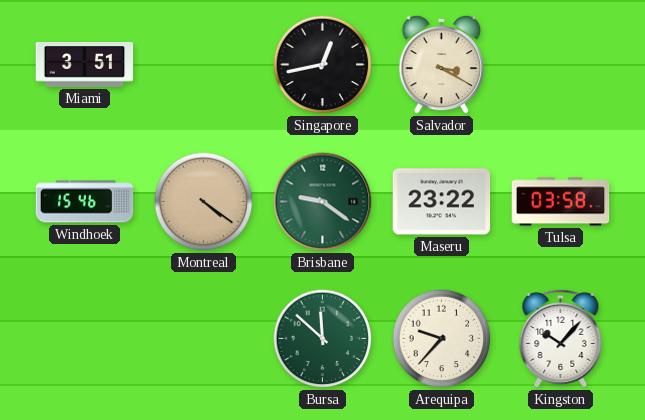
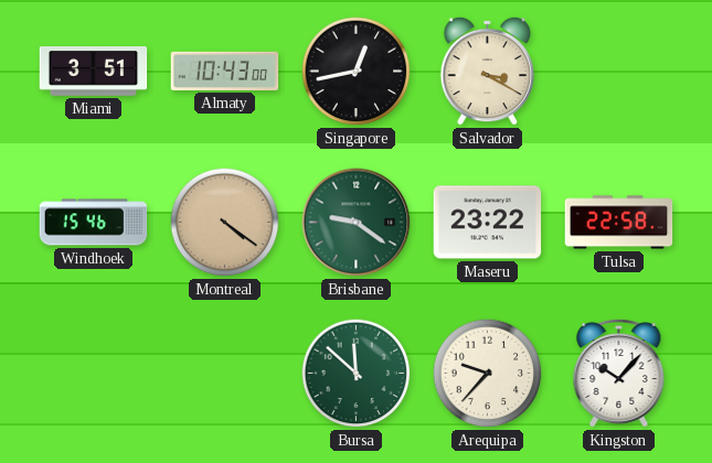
Almaty: none -> 10:43 (225, 71)
Tulsa: 03:58 -> 22:58 (619, 223)
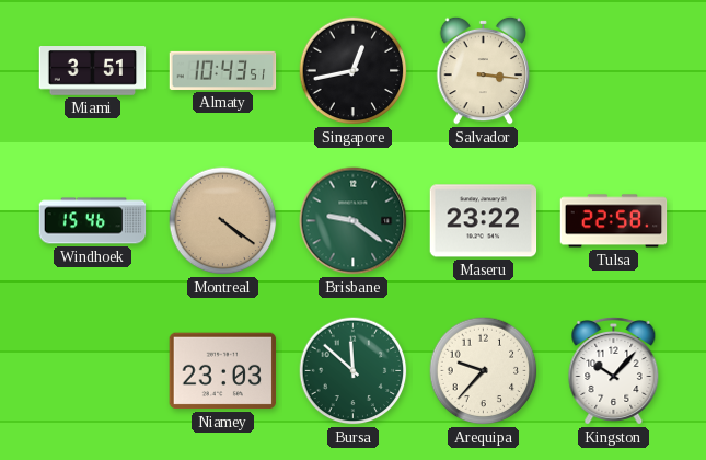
Almaty: 10:43:00 -> 10:43:51 (223, 70)
Salvador: 3:20 -> 3:16 (484, 70)
Niamey: none -> 23:03 (223, 371)
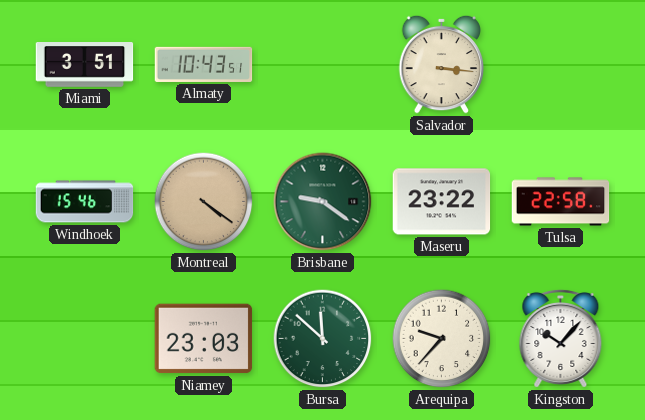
Singapore: 12:43 -> none (354, 71)
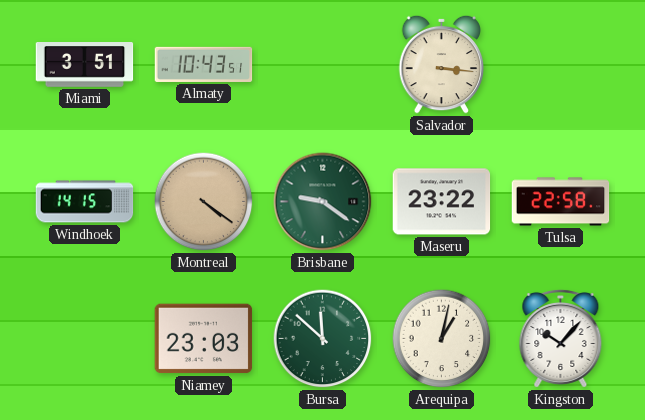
Windhoek: 15:46 -> 14:15 (85, 202)
Arequipa: 9:37 -> 1:02 (442, 339)
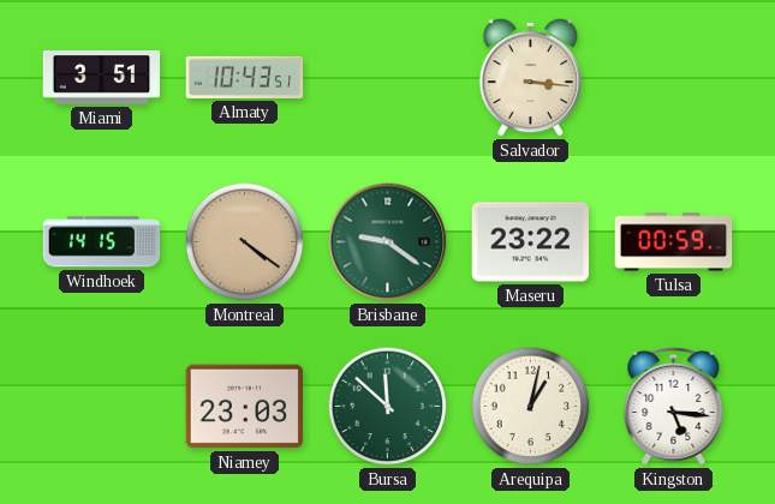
Tulsa: 22:58 -> 00:59 (674, 242)
Kingston: 10:07 -> 5:16 (674, 406)
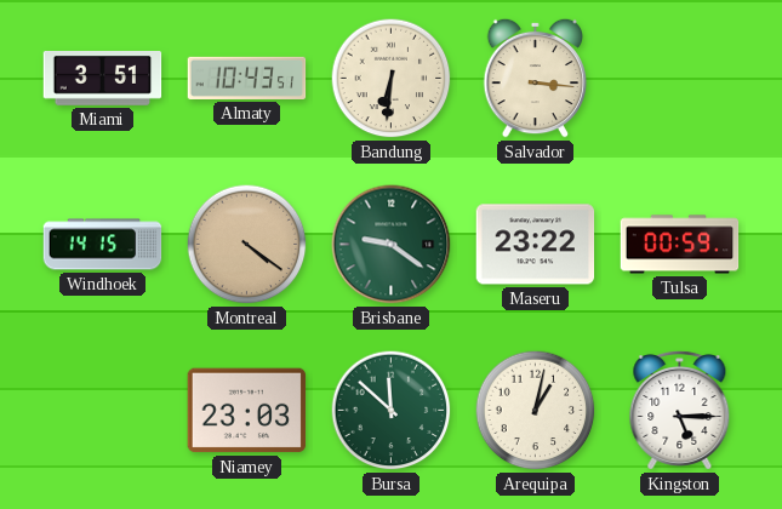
Bandung: none -> 6:31 (392, 79)
Kingston: 5:16 -> 5:15 (680, 410)
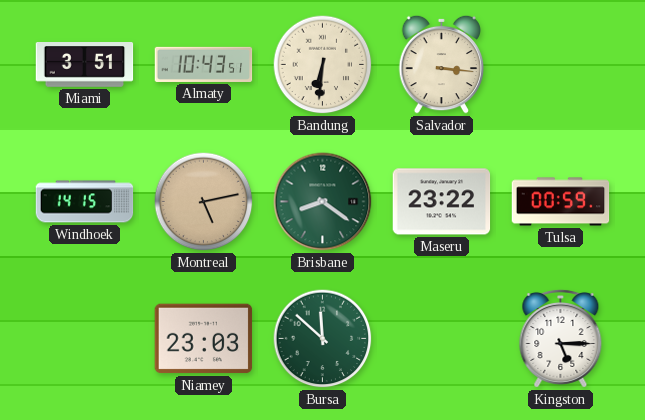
Montreal: 4:21 -> 5:13 (204, 202)
Brisbane: 9:21 -> 8:21 (323, 202)
Arequipa: 1:02 -> none (536, 411)
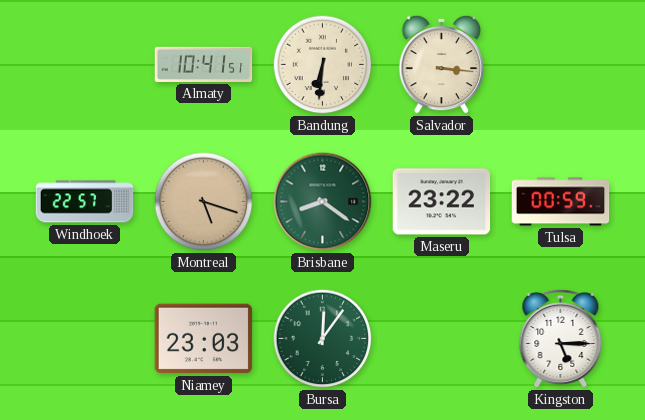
Miami: 3:51 -> none (85, 65)
Almaty: 10:43 -> 10:41 (204, 64)
Windhoek: 14:15 -> 22:57 (85, 202)
Montreal: 5:13 -> 5:18 (204, 202)
Bursa: 11:52 -> 12:06 (323, 339)
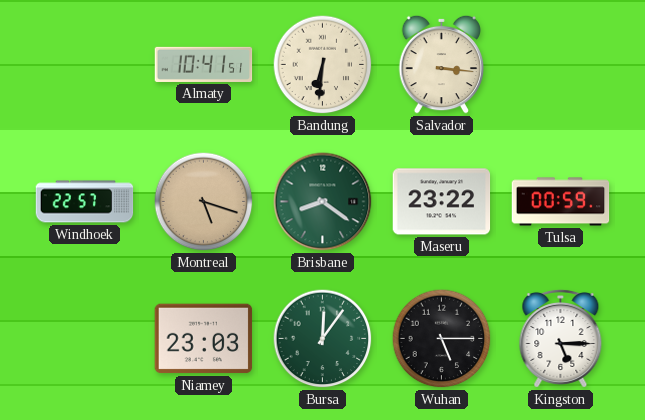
Wuhan: none -> 5:15 (442, 339)
